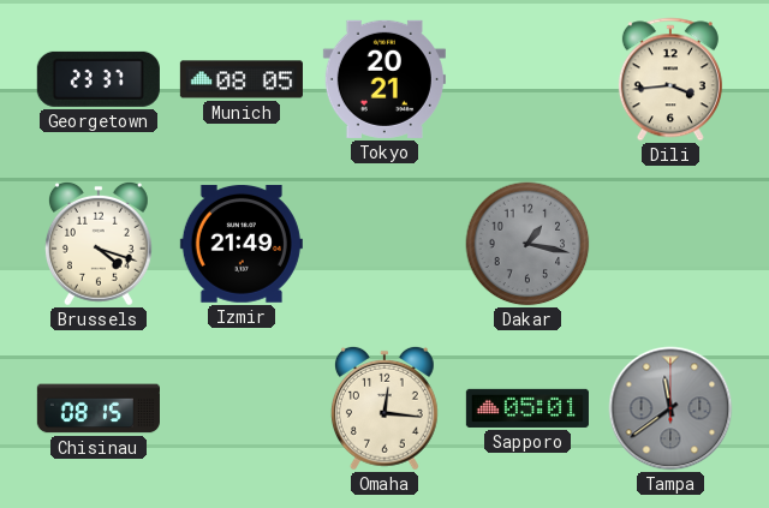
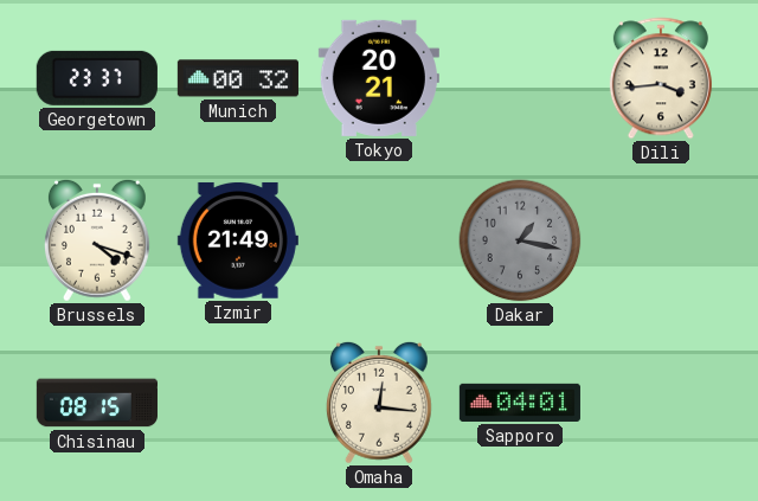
Munich: 08:05 -> 00:32 (238, 78)
Sapporo: 05:01 -> 04:01 (520, 403)
Tampa: 11:39 -> none (670, 408)
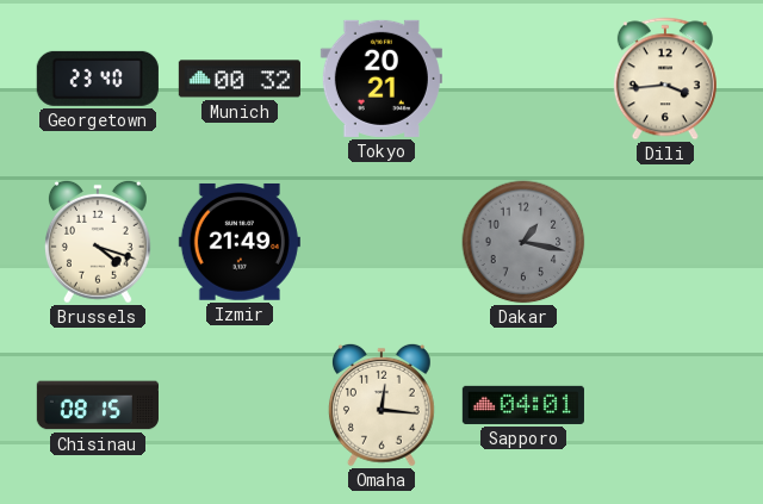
Georgetown: 23:37 -> 23:40 (98, 79)
